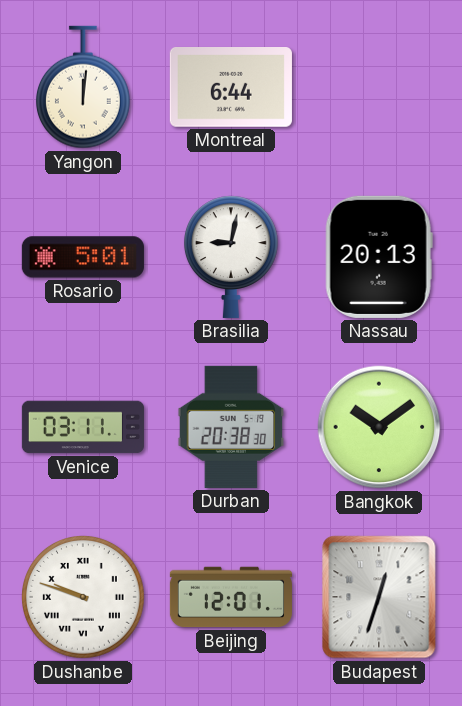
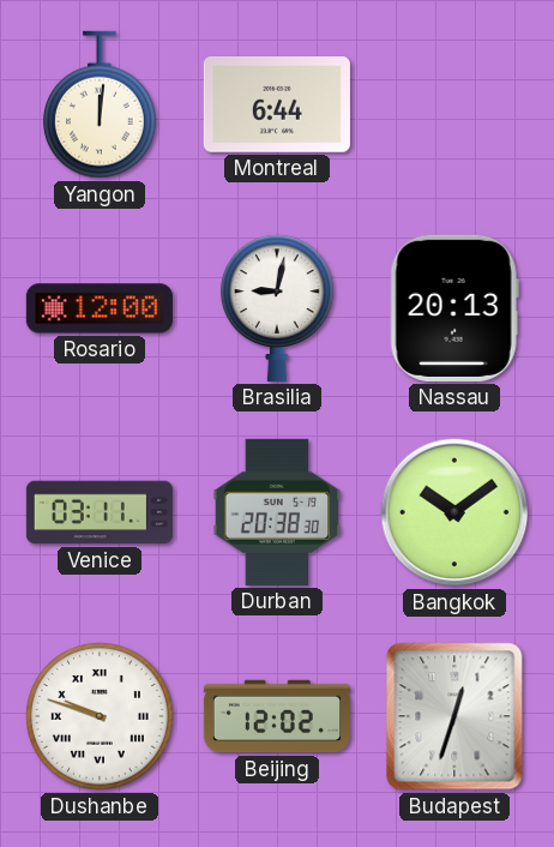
Rosario: 5:01 -> 12:00 (100, 308)
Beijing: 12:01 -> 12:02 (277, 716)
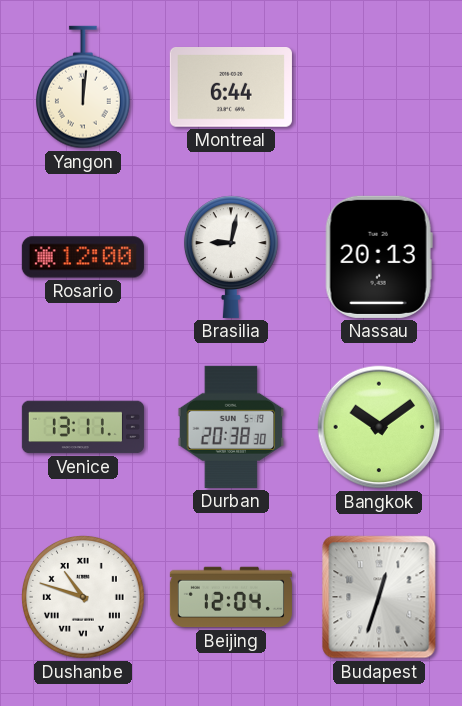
Venice: 03:11 -> 13:11 (83, 427)
Dushanbe: 9:48 -> 10:48 (84, 598)
Beijing: 12:02 -> 12:04 (231, 597)
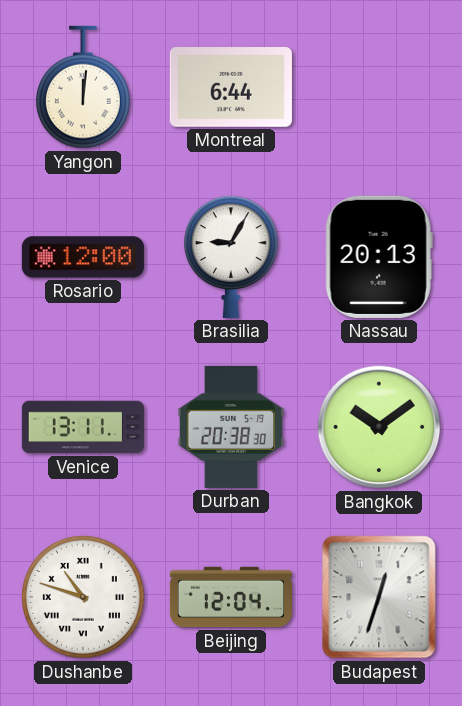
Brasilia: 9:02 -> 9:05 (231, 257)
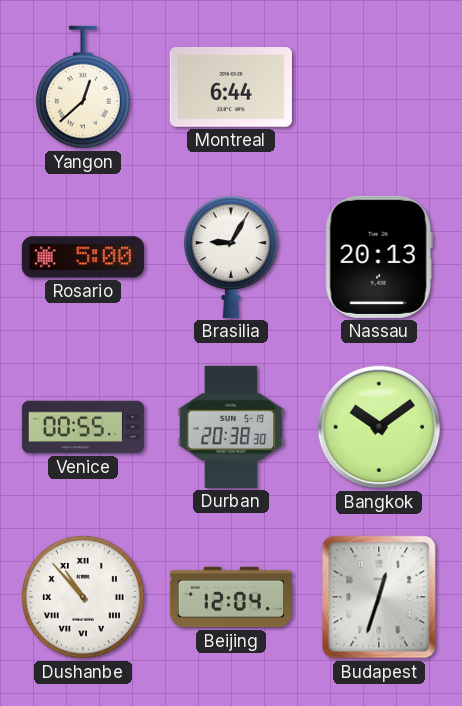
Yangon: 12:01 -> 12:38 (83, 87)
Rosario: 12:00 -> 5:00 (83, 257)
Venice: 13:11 -> 00:55 (83, 427)
Dushanbe: 10:48 -> 10:53 (84, 598)
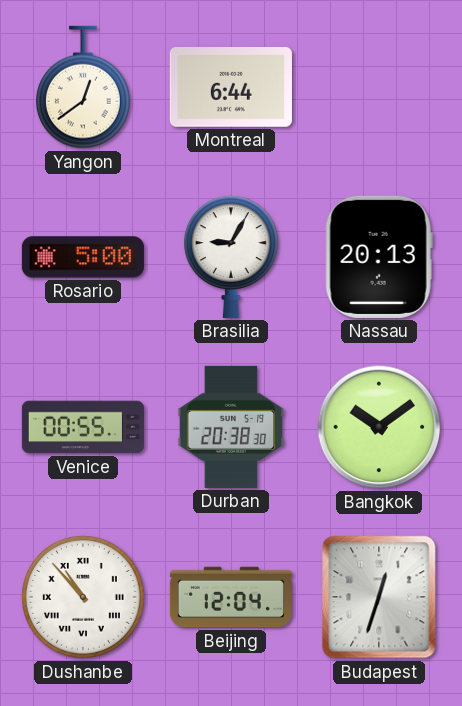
Yangon: 12:38 -> 12:39 (83, 87)
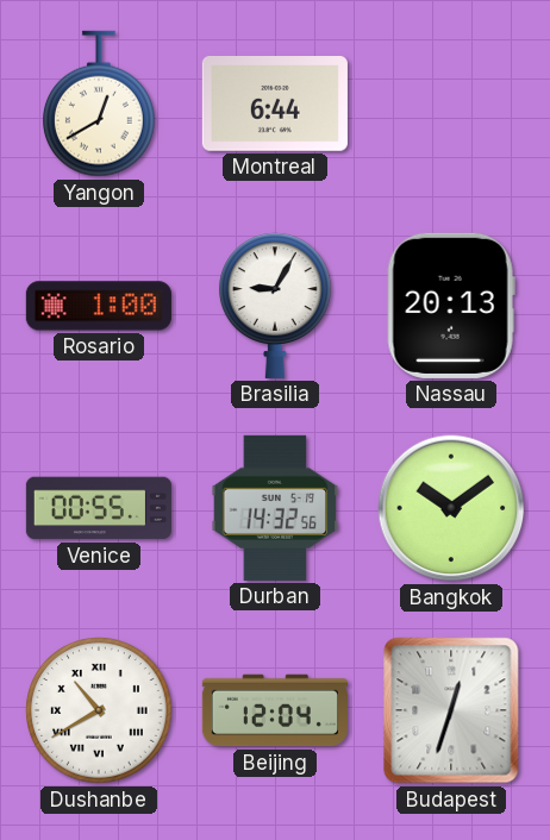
Yangon: 12:39 -> 12:40 (99, 104)
Rosario: 5:00 -> 1:00 (99, 306)
Durban: 20:38 -> 14:32 (275, 508)
Dushanbe: 10:53 -> 10:40 (100, 712)
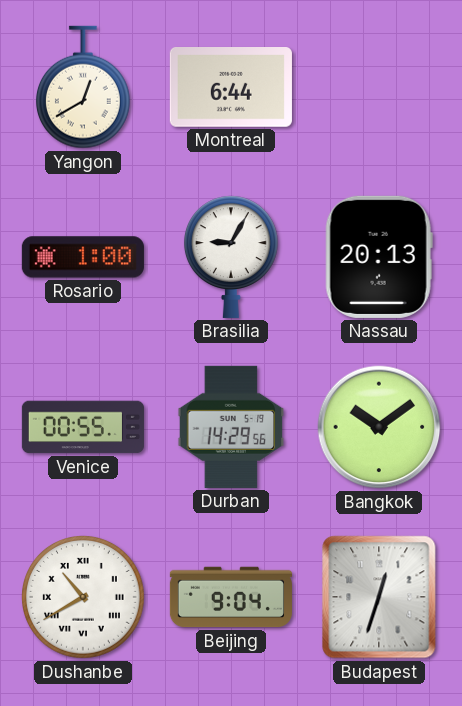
Durban: 14:32 -> 14:29 (231, 427)
Beijing: 12:04 -> 9:04 (231, 597)
